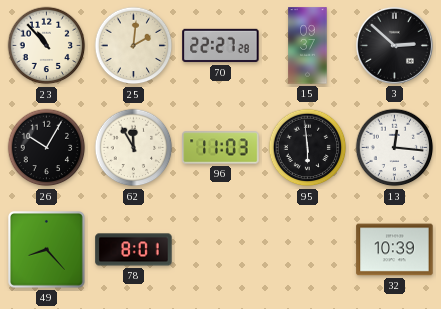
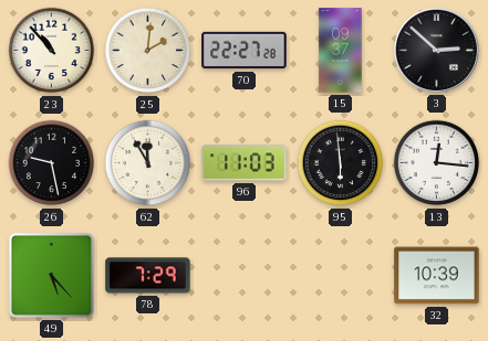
26: 10:05 -> 9:28 (52, 163)
49: 8:23 -> 5:23 (51, 275)
78: 8:01 -> 7:29 (148, 276)
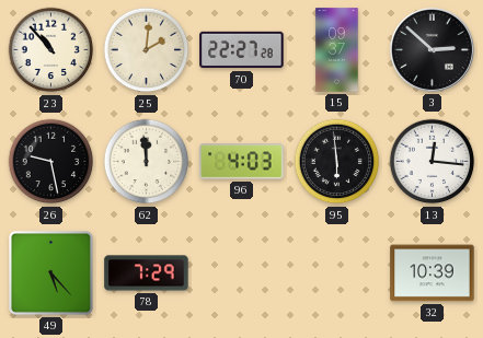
62: 11:55 -> 11:59 (147, 162)
96: 11:03 -> 4:03 (242, 162)
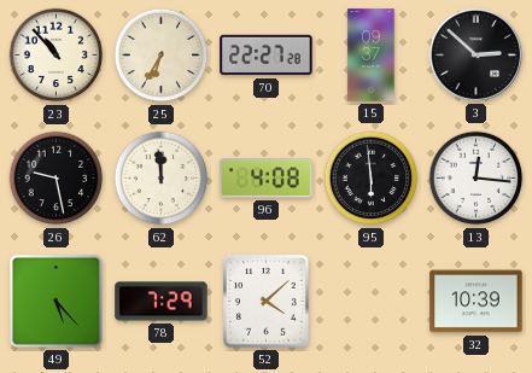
25: 2:01 -> 6:35 (162, 56)
96: 4:03 -> 4:08 (267, 179)
52: none -> 4:08 (267, 302)
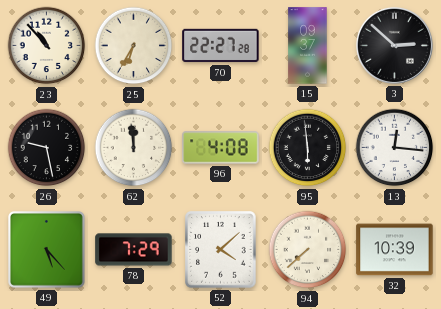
94: none -> 7:38 (308, 250)
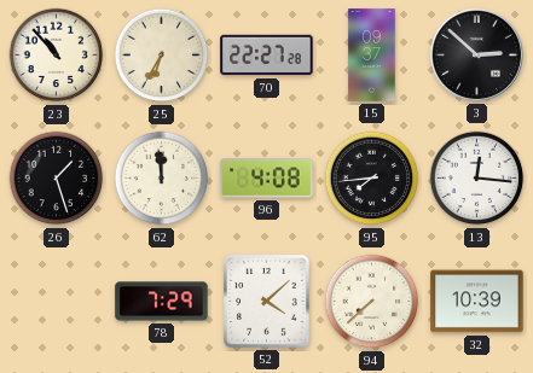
26: 9:28 -> 1:27 (57, 179)
95: 5:59 -> 7:44 (372, 179)
49: 5:23 -> none (46, 249)
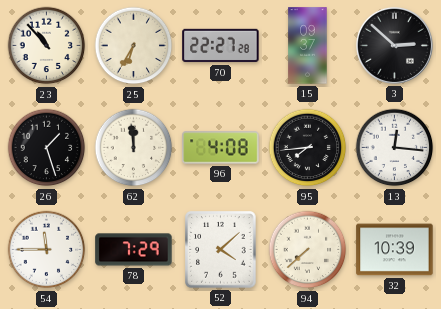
54: none -> 11:45 (47, 250)
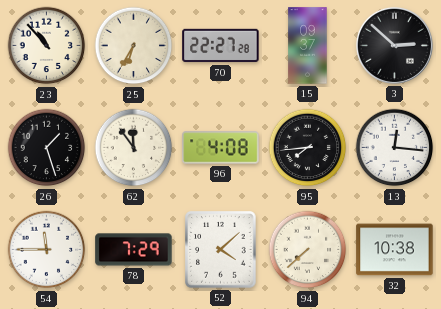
62: 11:59 -> 11:54 (134, 148)
32: 10:39 -> 10:38 (395, 250)
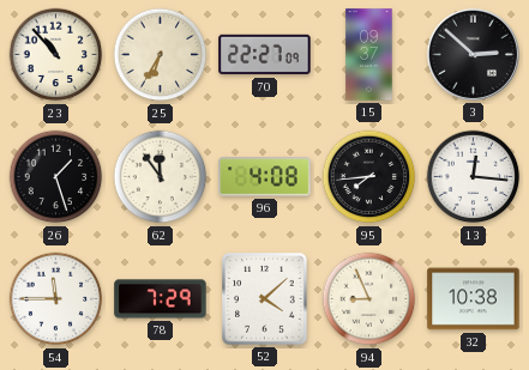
70: 22:27:28 -> 22:27:09 (265, 55)
94: 7:38 -> 8:56 (369, 299)
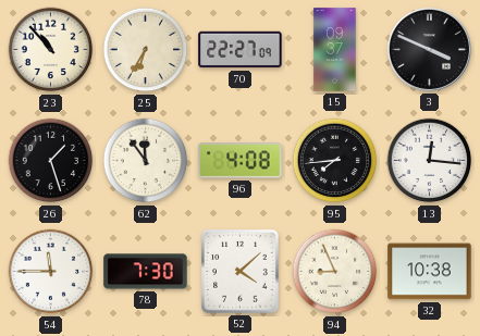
3: 2:52 -> 3:49 (429, 49)
78: 7:29 -> 7:30 (146, 272)
